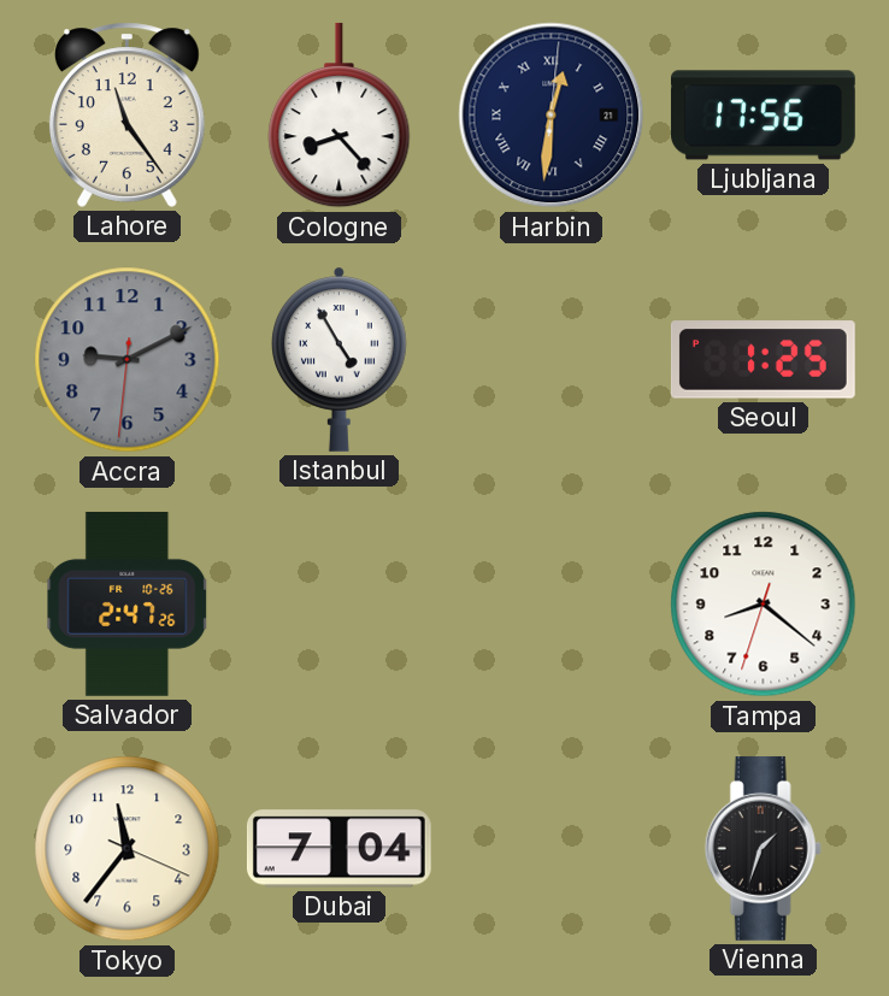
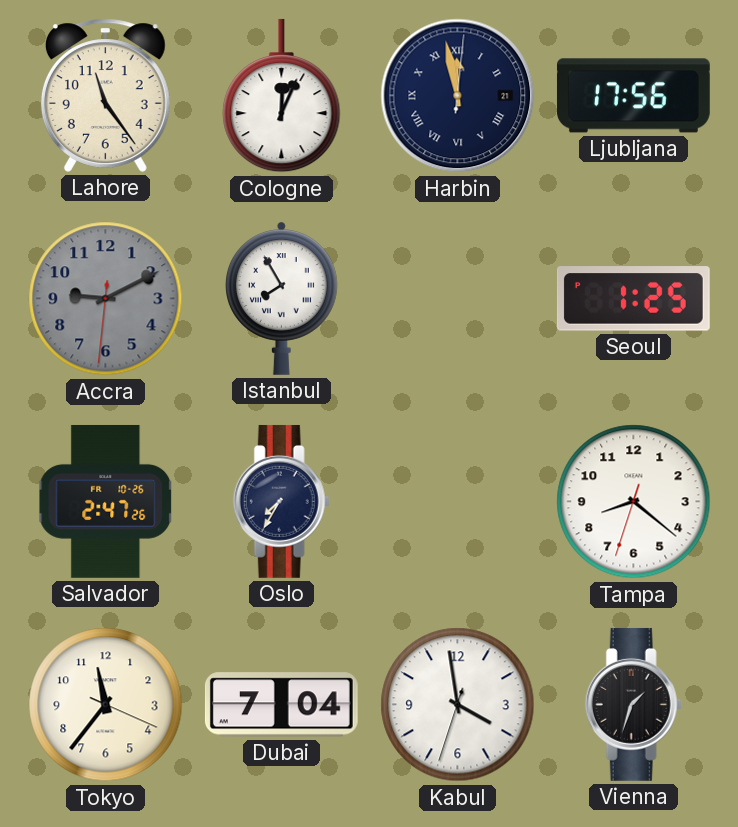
Cologne: 8:23 -> 12:04 (282, 96)
Harbin: 12:31 -> 11:58 (458, 96)
Istanbul: 4:55 -> 7:55 (282, 298)
Oslo: none -> 7:35 (281, 501)
Kabul: none -> 3:58 (458, 705)
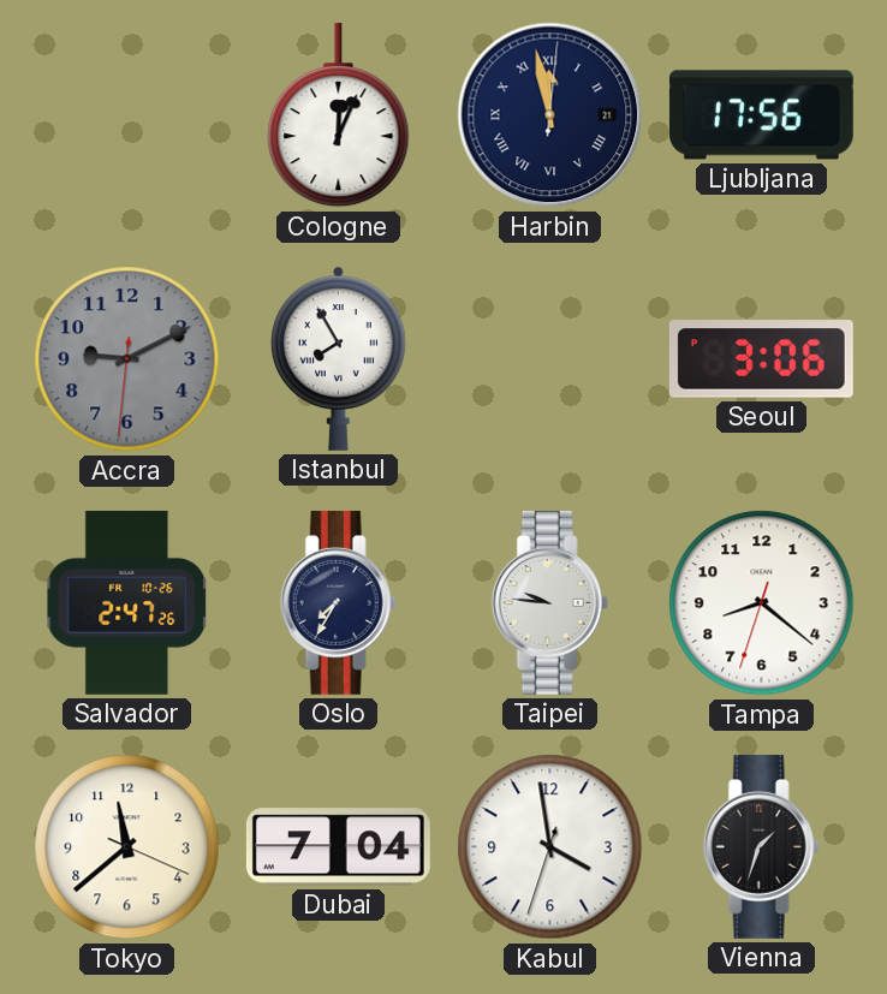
Lahore: 11:24 -> none (105, 95)
Seoul: 1:25 -> 3:06 (761, 359)
Taipei: none -> 9:46 (549, 602)
Tokyo: 11:36 -> 11:38 (127, 847)
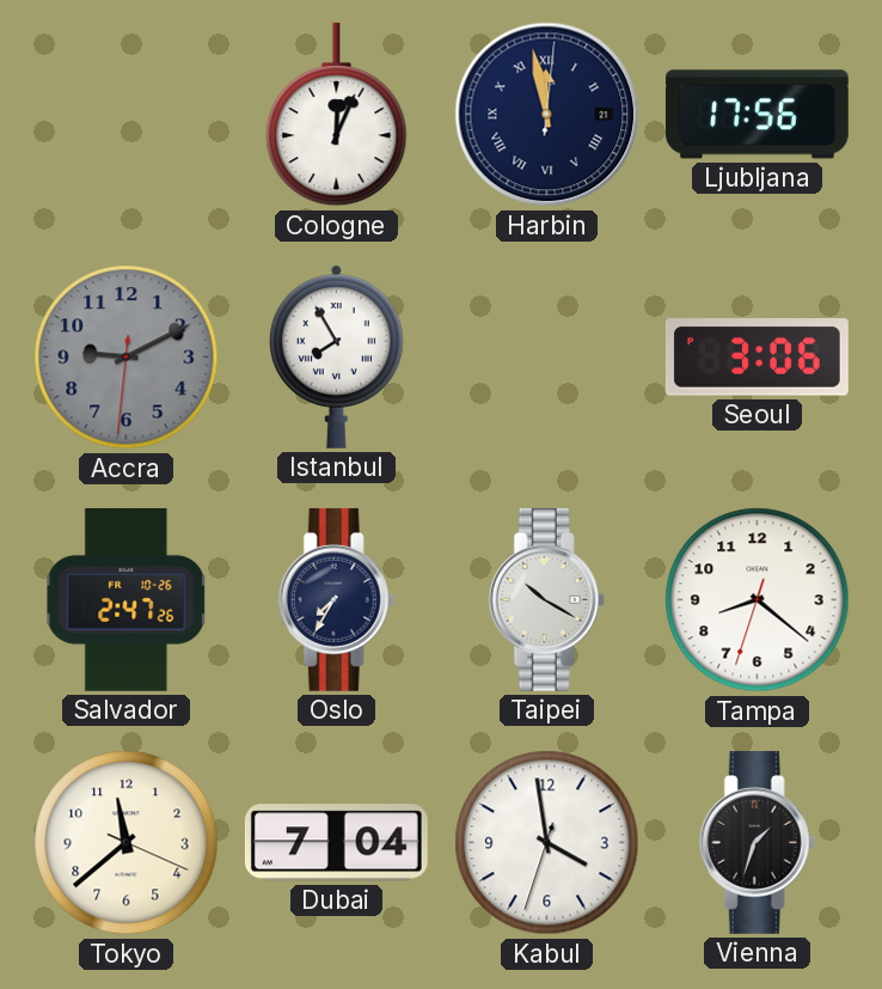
Taipei: 9:46 -> 10:20 (546, 599)
